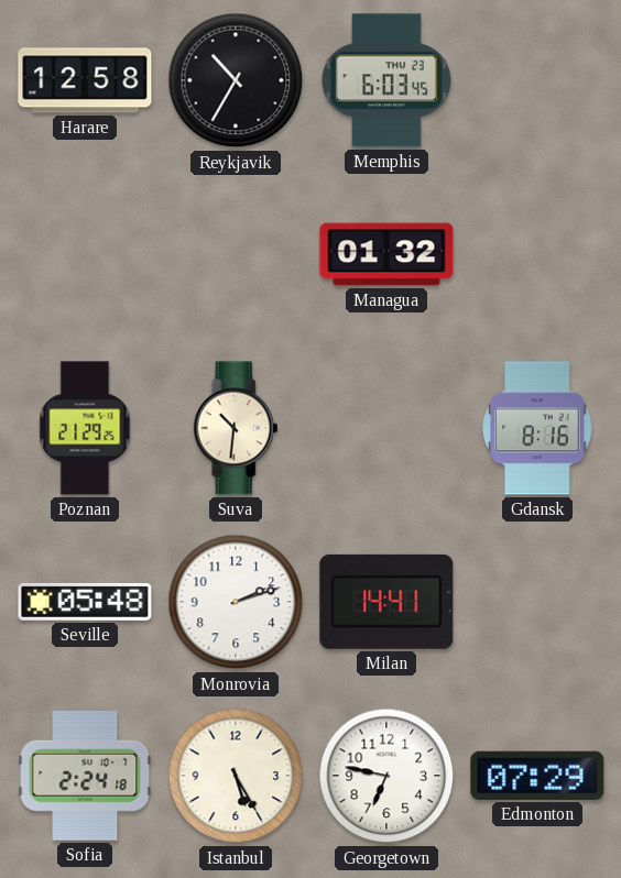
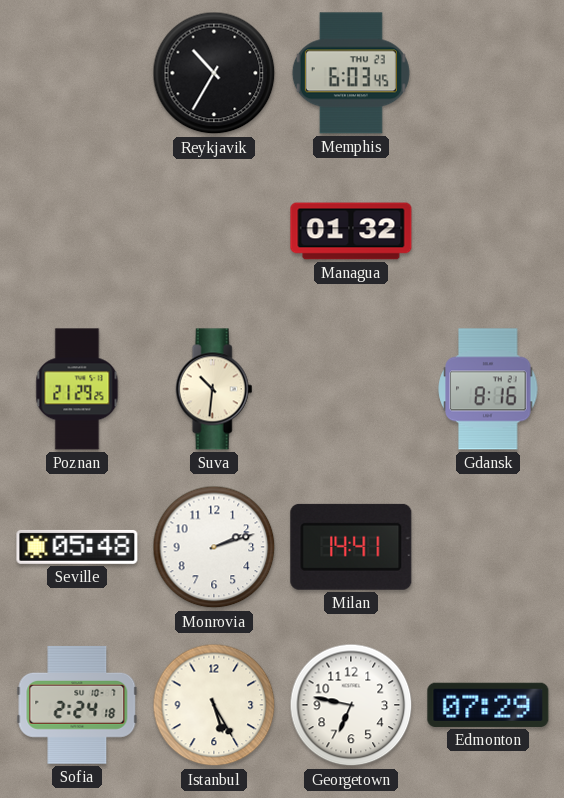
Harare: 12:58 -> none (85, 80)
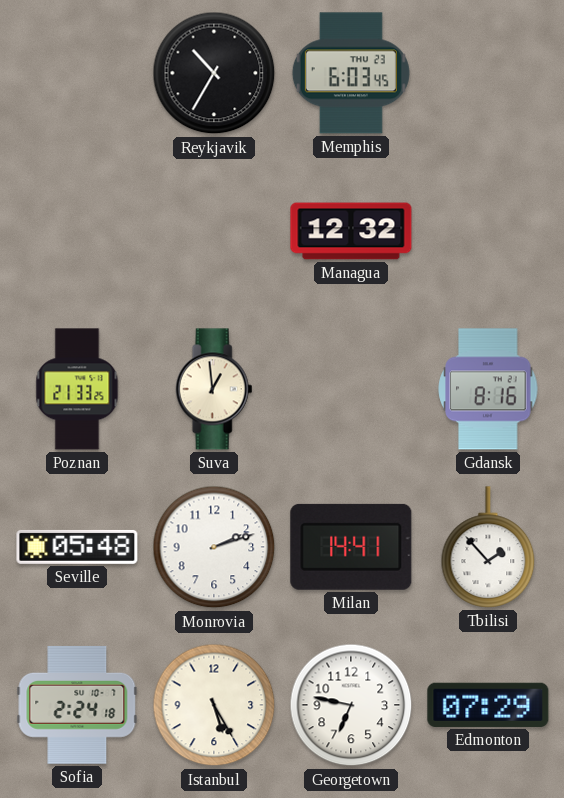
Managua: 01:32 -> 12:32 (351, 231)
Poznan: 21:29 -> 21:33 (77, 389)
Suva: 10:31 -> 12:59 (214, 389)
Tbilisi: none -> 1:53 (488, 547)
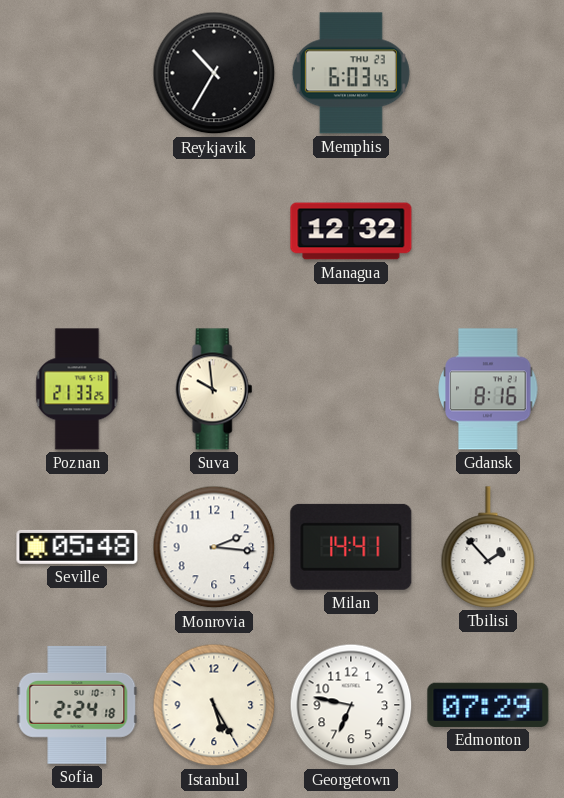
Suva: 12:59 -> 9:59 (214, 389)
Monrovia: 2:12 -> 2:16 (214, 547)
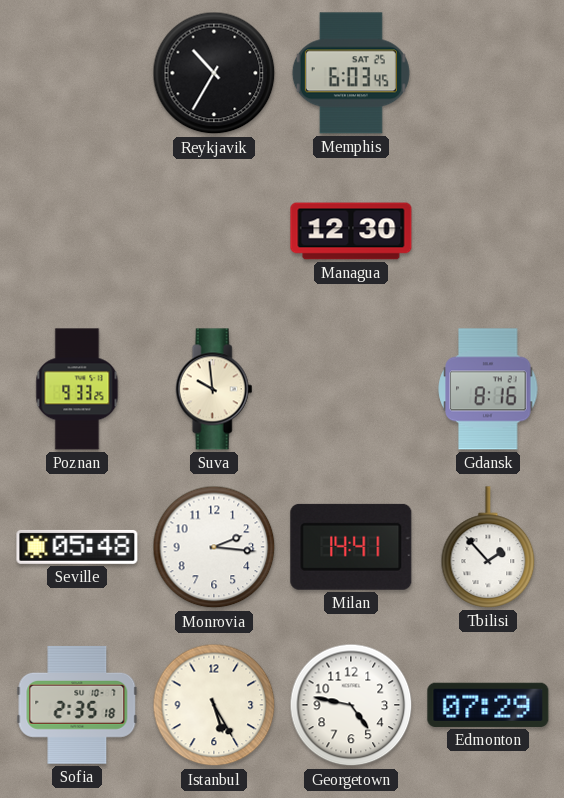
Memphis date: THU 23 -> SAT 25 (351, 73)
Managua: 12:32 -> 12:30 (351, 231)
Poznan: 21:33 -> 9:33 (77, 389)
Sofia: 2:24 -> 2:35 (77, 705)
Georgetown: 6:47 -> 4:47 (351, 705)
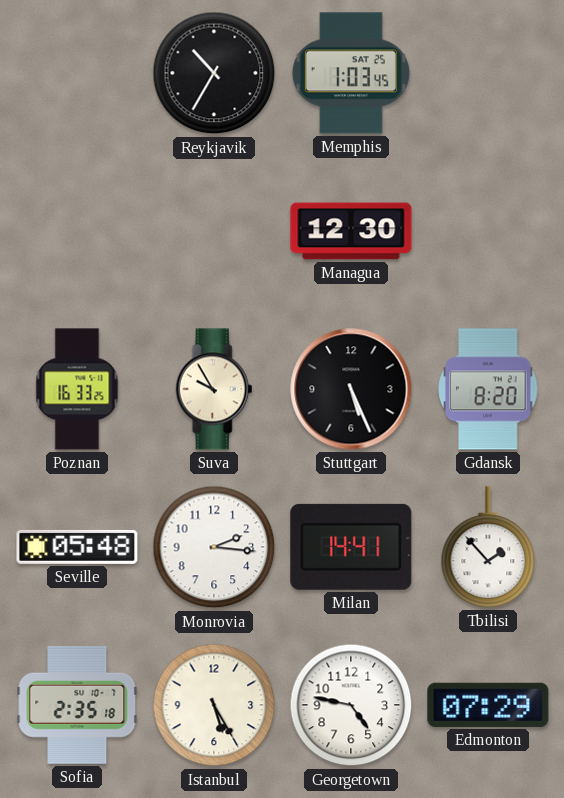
Memphis: 6:03 -> 1:03 (351, 73)
Poznan: 9:33 -> 16:33 (77, 389)
Suva: 9:59 -> 9:55 (214, 389)
Stuttgart: none -> 5:26 (351, 389)
Gdansk: 8:16 -> 8:20 (488, 389)
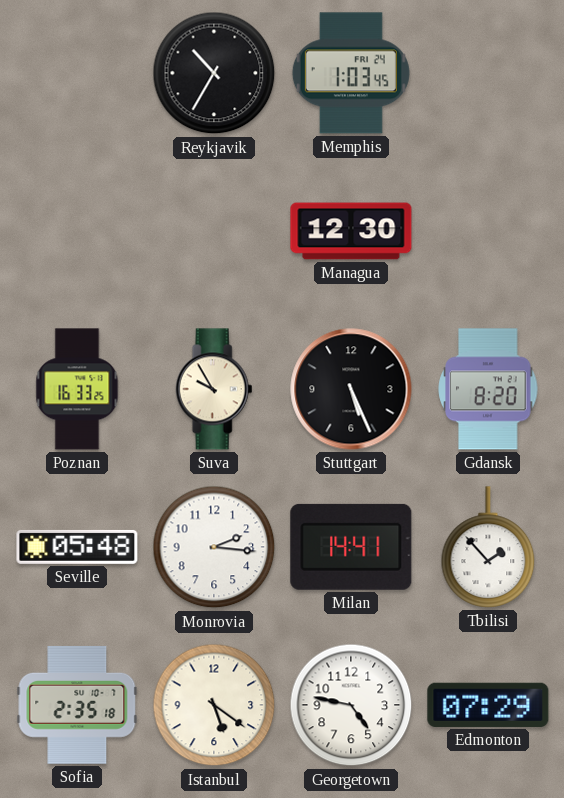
Memphis date: SAT 25 -> FRI 24 (351, 73)
Istanbul: 5:25 -> 5:21 (214, 705)
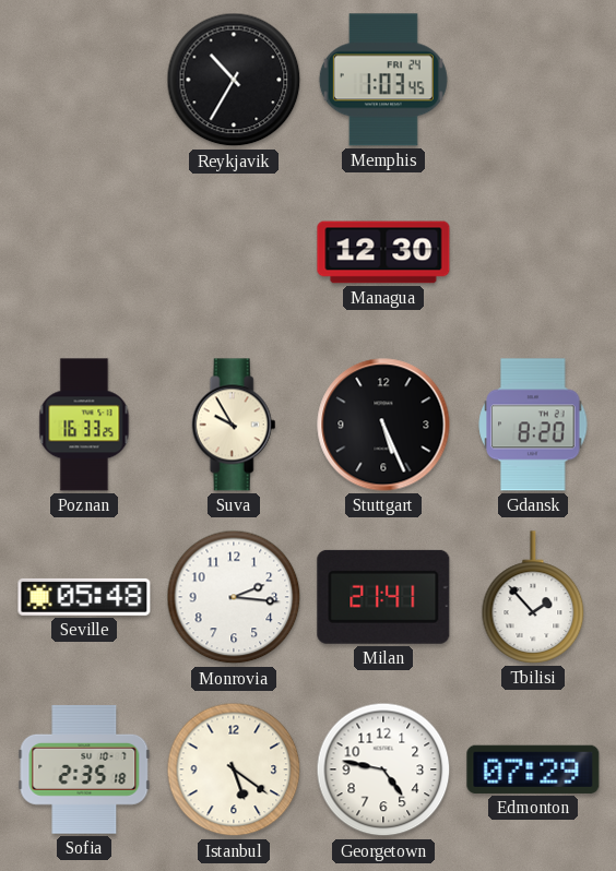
Milan: 14:41 -> 21:41 (383, 597)
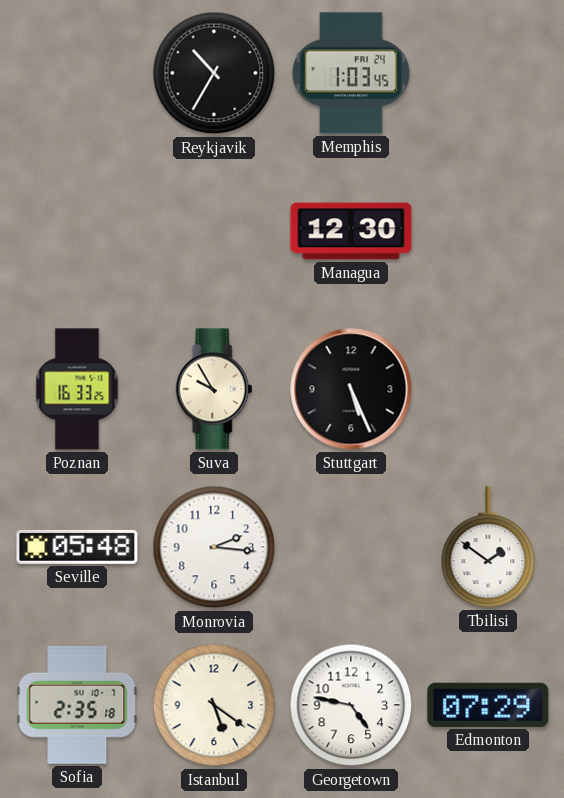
Gdansk: 8:20 -> none (533, 425)
Milan: 21:41 -> none (383, 597)
Tbilisi: 1:53 -> 1:51 (488, 547)
